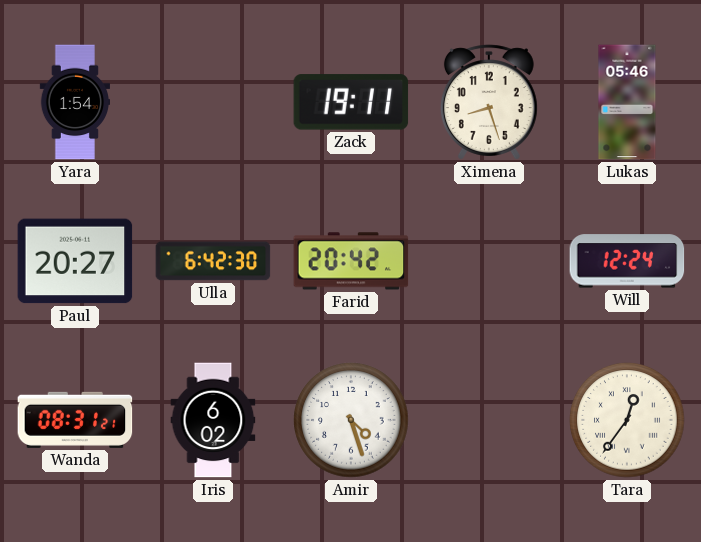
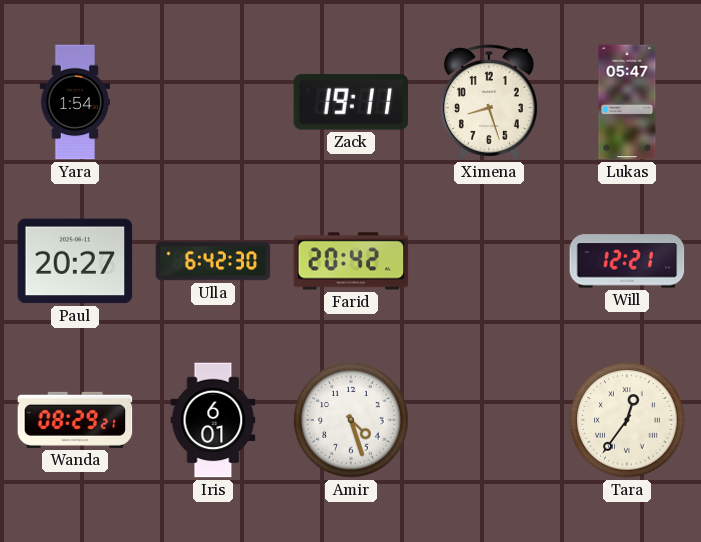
Lukas: 05:46 -> 05:47 (627, 102)
Will: 12:24 -> 12:21 (627, 261)
Wanda: 08:31 -> 08:29 (75, 420)
Iris: 6:02 -> 6:01 (213, 420)
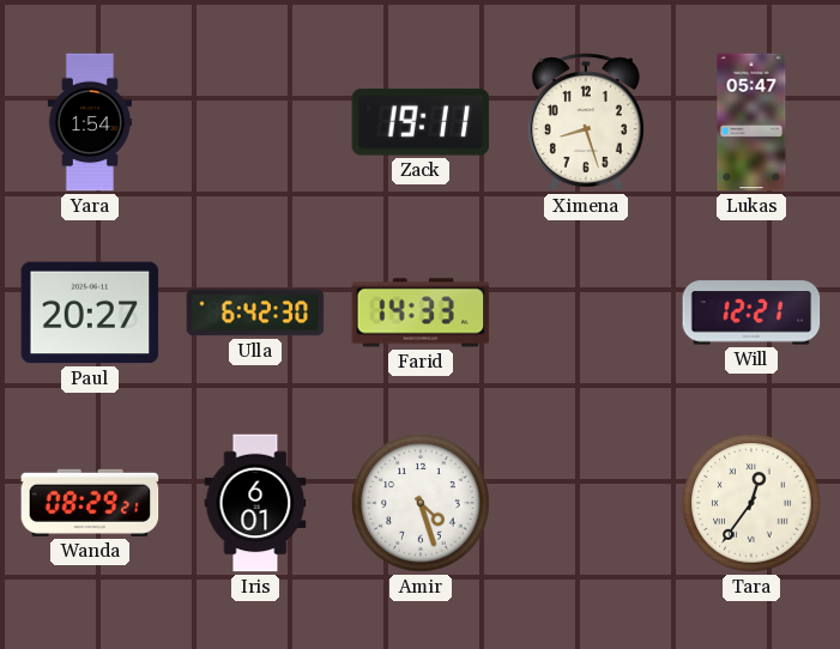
Farid: 20:42 -> 14:33 (421, 313)
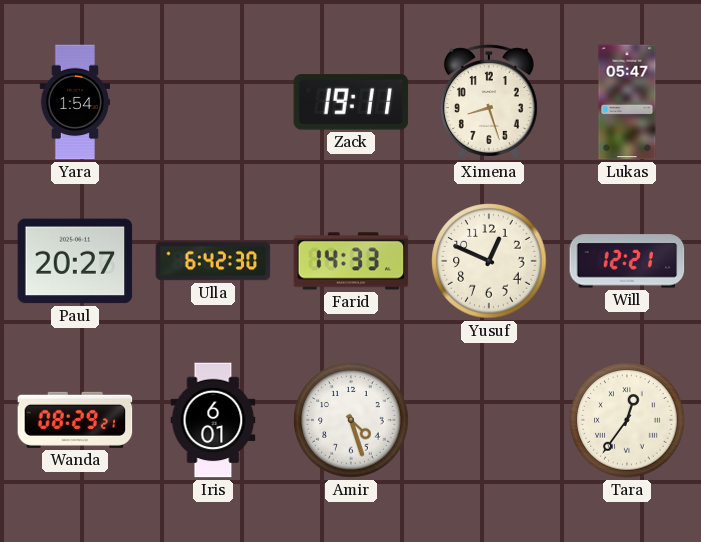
Yusuf: none -> 12:49 (489, 261)
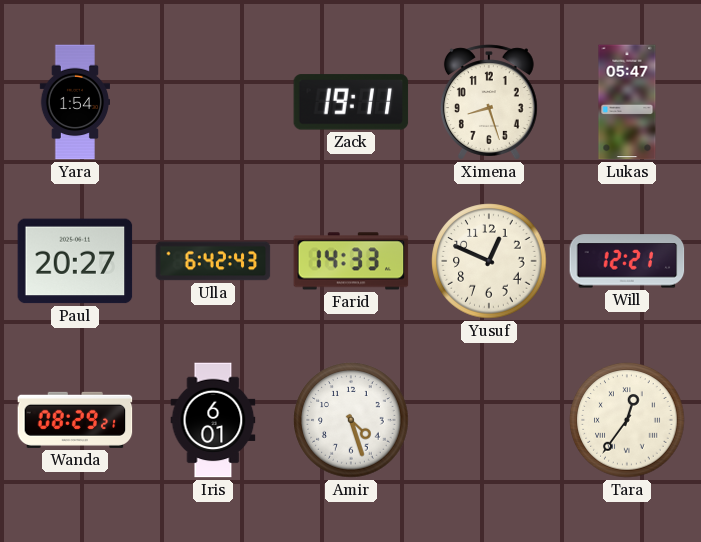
Ulla: 6:42:30 -> 6:42:43 (213, 261)
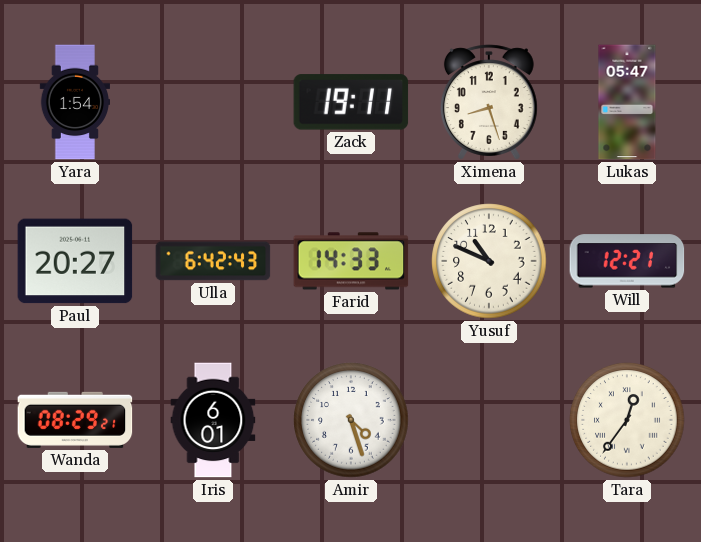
Yusuf: 12:49 -> 10:49 (489, 261)
